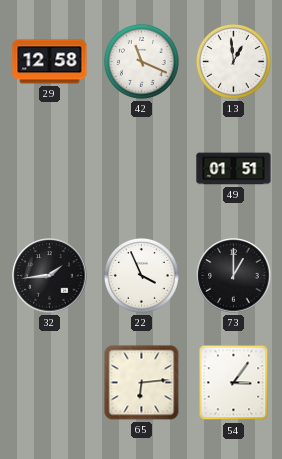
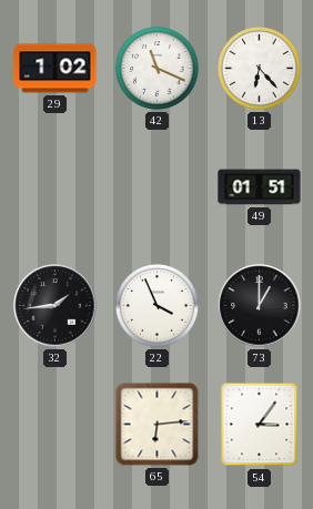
29: 12:58 -> 1:02 (55, 69)
13: 12:59 -> 6:23 (259, 69)
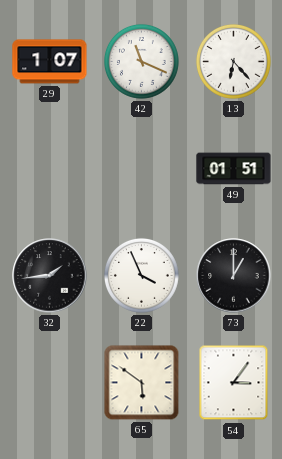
29: 1:02 -> 1:07 (50, 62)
65: 6:14 -> 5:51 (142, 383)
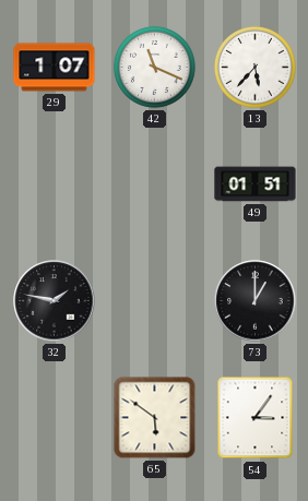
13: 6:23 -> 5:37 (254, 68)
32: 1:44 -> 1:47 (55, 301)
22: 3:56 -> none (141, 276)
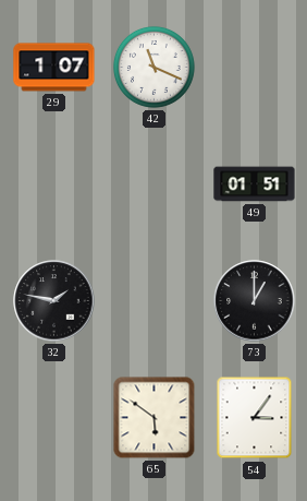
13: 5:37 -> none (254, 68)
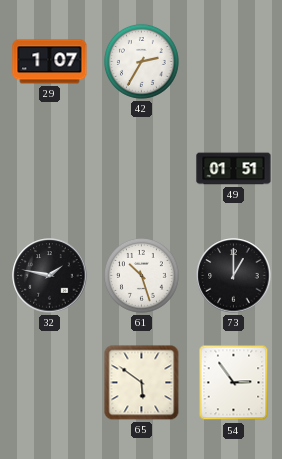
42: 11:19 -> 2:35 (141, 62)
61: none -> 10:27 (141, 276)
54: 3:06 -> 2:54 (234, 383)
